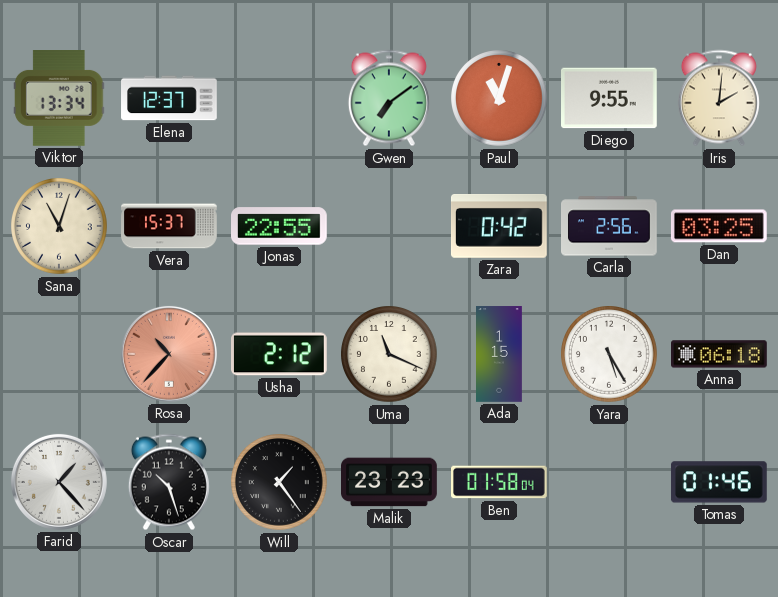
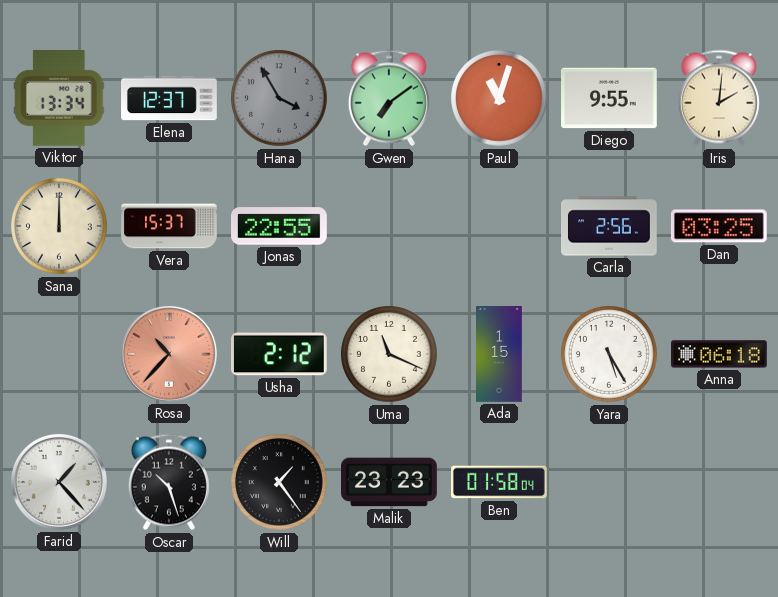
Hana: none -> 3:55 (279, 98)
Sana: 11:03 -> 12:00 (59, 226)
Zara: 0:42 -> none (499, 227)
Tomas: 01:46 -> none (719, 482)
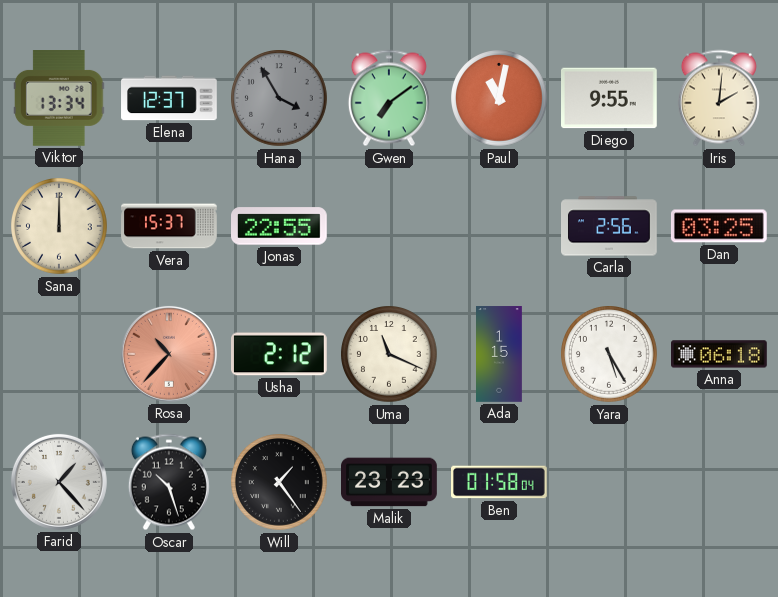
Paul: 11:03 -> 11:02 (499, 98)
